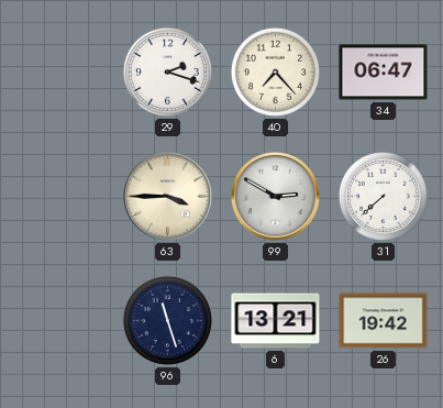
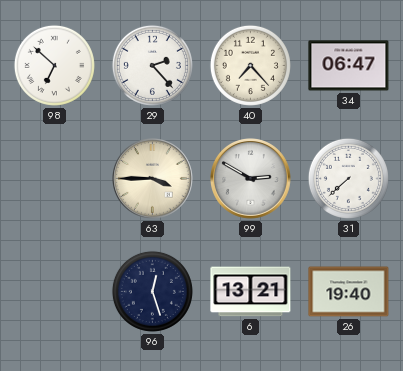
98: none -> 6:52 (54, 65)
29: 2:18 -> 2:23 (152, 65)
96: 11:27 -> 12:27 (152, 291)
26: 19:42 -> 19:40 (349, 292)
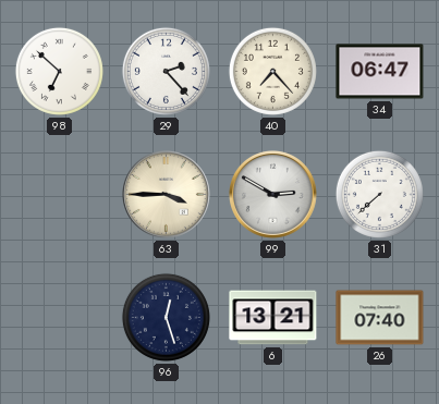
26: 19:40 -> 07:40 (380, 318)
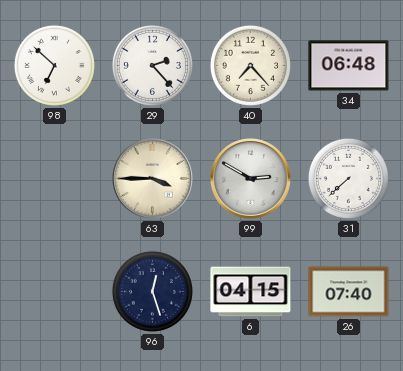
34: 06:47 -> 06:48 (349, 66)
6: 13:21 -> 04:15 (251, 292)
